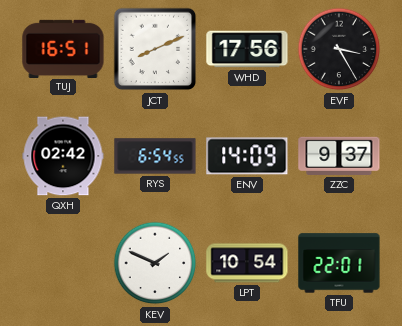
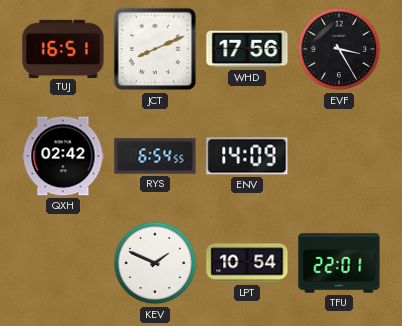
ZZC: 9:37 -> none (339, 156)
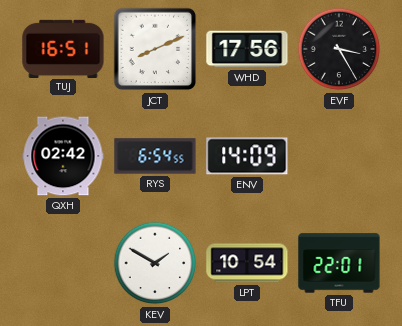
KEV: 1:49 -> 1:50 (155, 263)
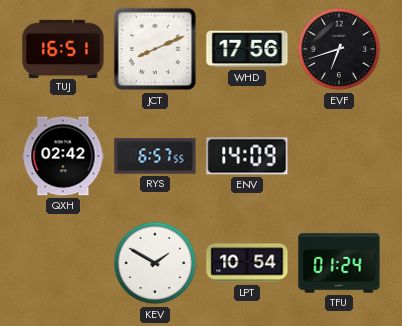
EVF: 3:25 -> 6:42 (339, 49)
RYS: 6:54 -> 6:57 (155, 156)
TFU: 22:01 -> 01:24 (339, 263)
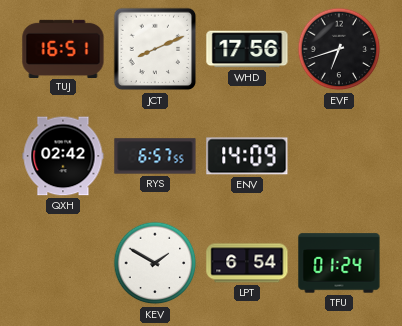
LPT: 10:54 -> 6:54 (247, 263)
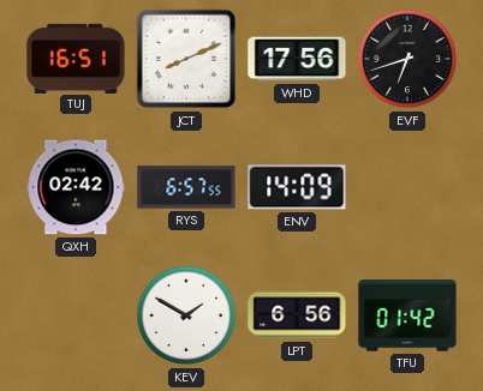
LPT: 6:54 -> 6:56 (297, 315)
TFU: 01:24 -> 01:42 (407, 315)
